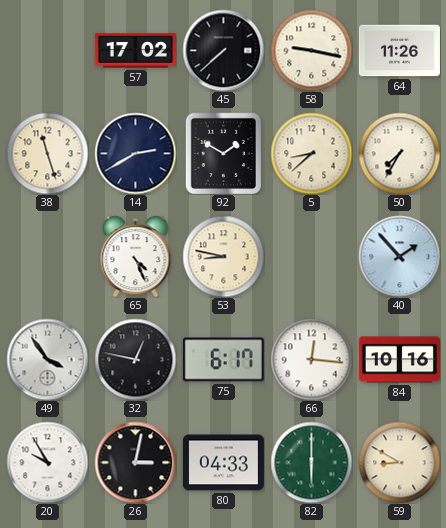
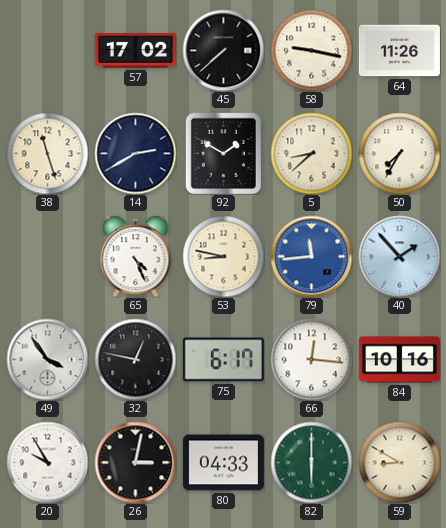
79: none -> 11:44 (311, 256)
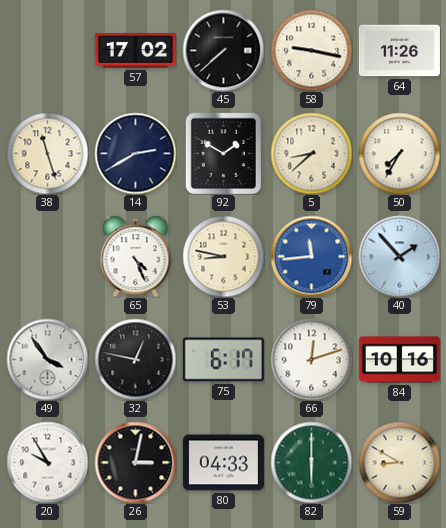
66: 12:16 -> 12:12 (311, 359)
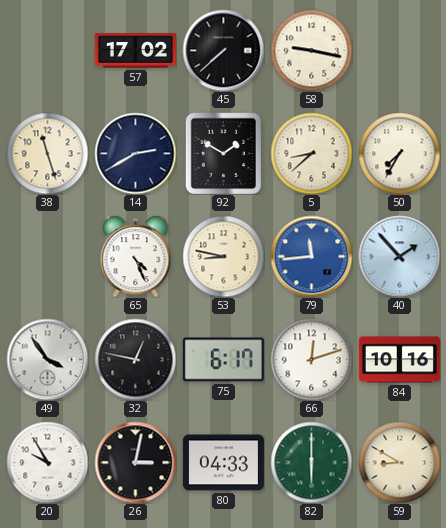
64: 11:26 -> none (399, 51)
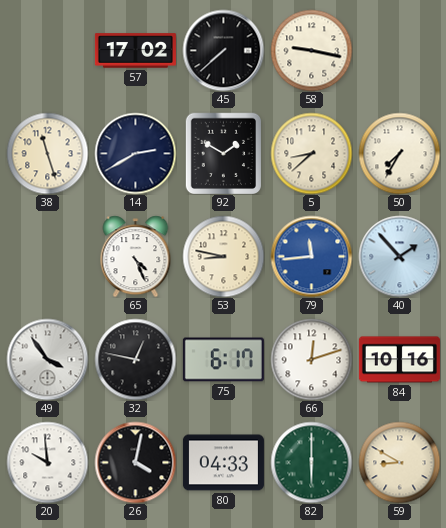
20: 9:55 -> 9:59 (47, 462)
26: 3:02 -> 4:02 (135, 462)
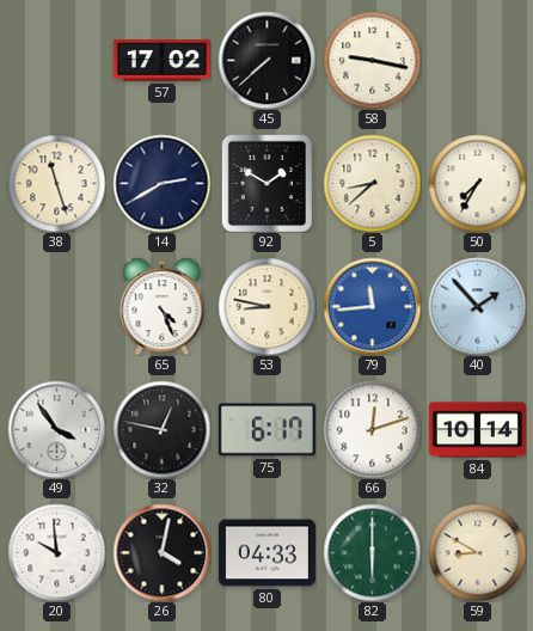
84: 10:16 -> 10:14 (477, 430)
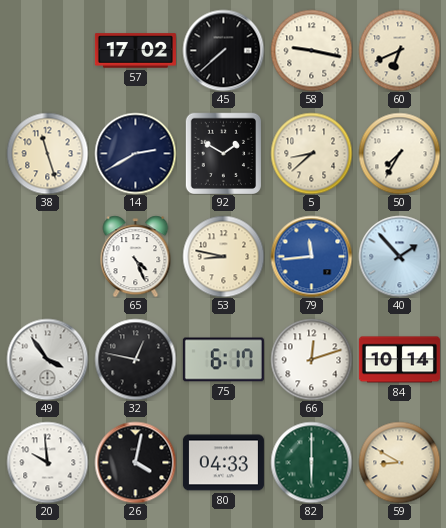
60: none -> 6:41 (399, 50)
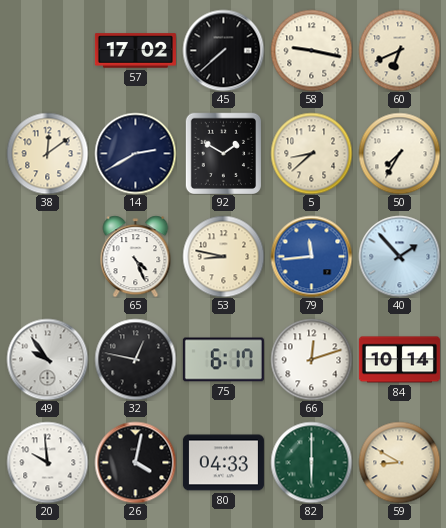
38: 11:27 -> 12:09 (47, 153)
49: 3:54 -> 9:54 (47, 359)
